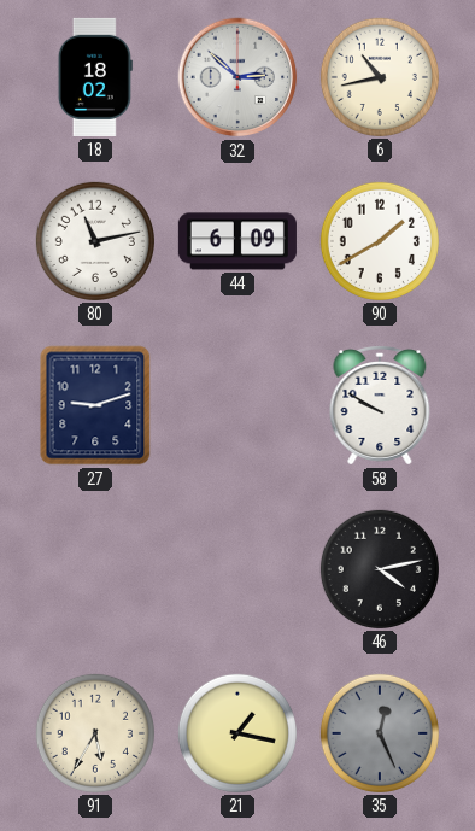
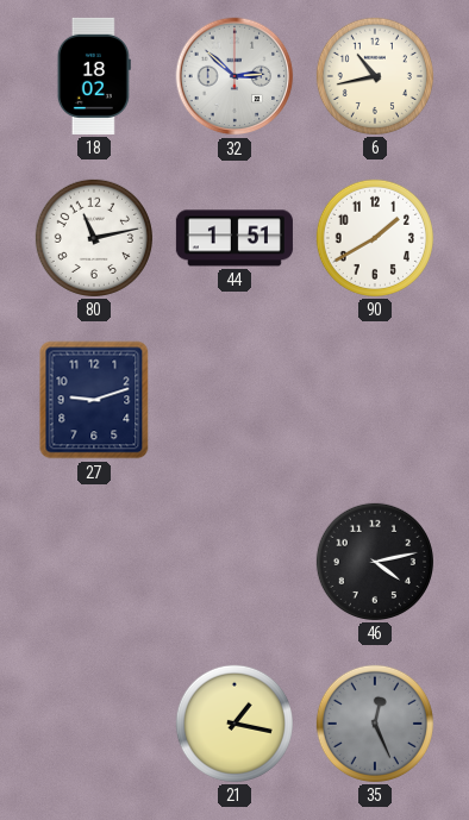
44: 6:09 -> 1:51 (234, 238)
58: 9:50 -> none (380, 406)
91: 5:35 -> none (95, 733)
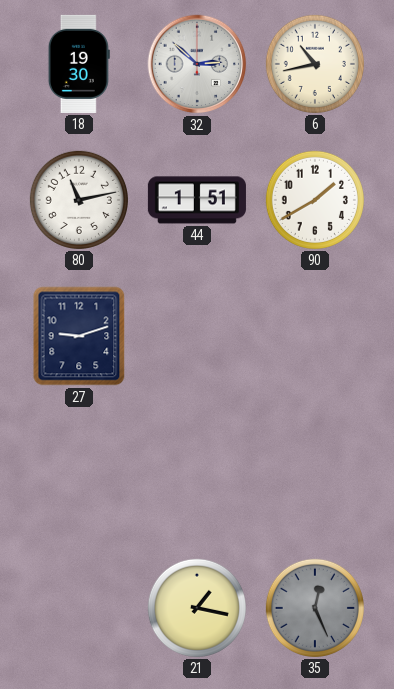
18: 18:02 -> 19:30 (79, 64)
46: 4:13 -> none (375, 562)
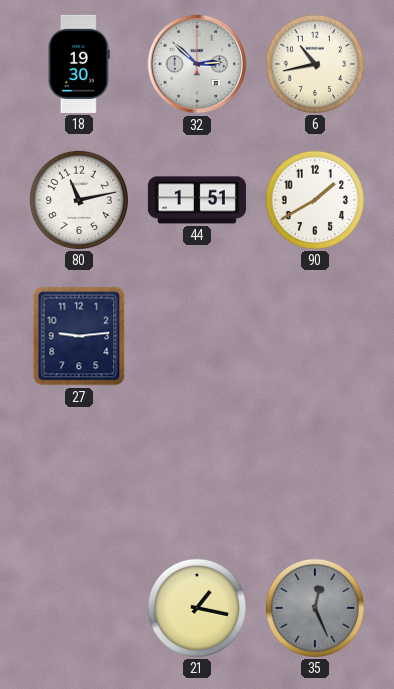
27: 9:12 -> 9:14 (79, 336)
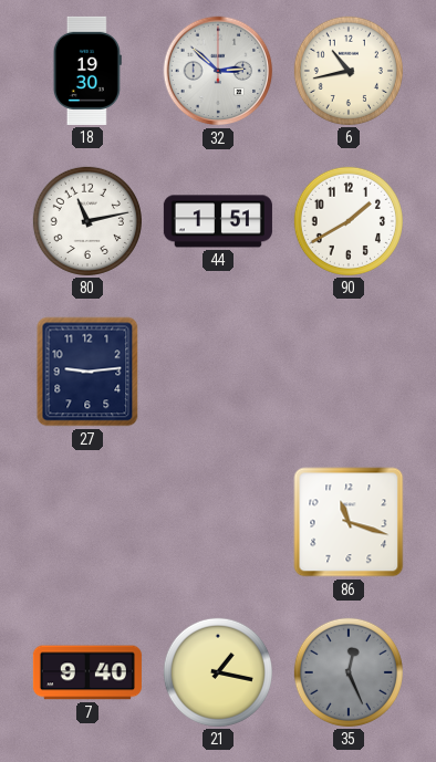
86: none -> 11:18 (349, 522)
7: none -> 9:40 (87, 672)
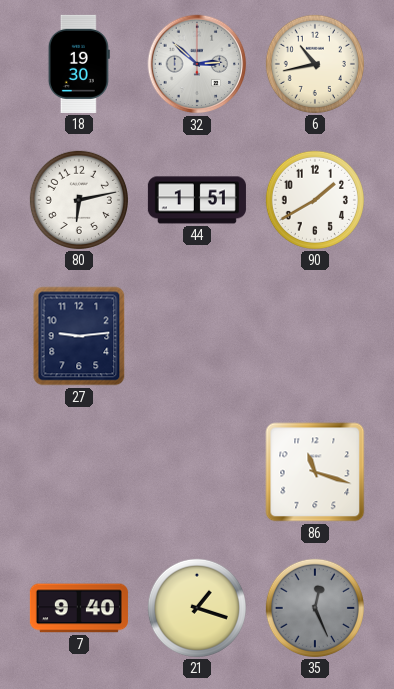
80: 11:13 -> 6:13 (79, 200)
21: 1:17 -> 1:18 (197, 608)
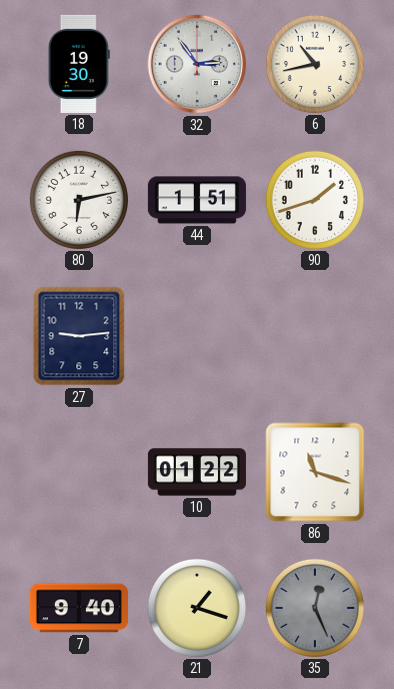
32: 2:52 -> 2:54 (197, 64)
90: 1:40 -> 1:42 (315, 200)
10: none -> 01:22 (197, 472)
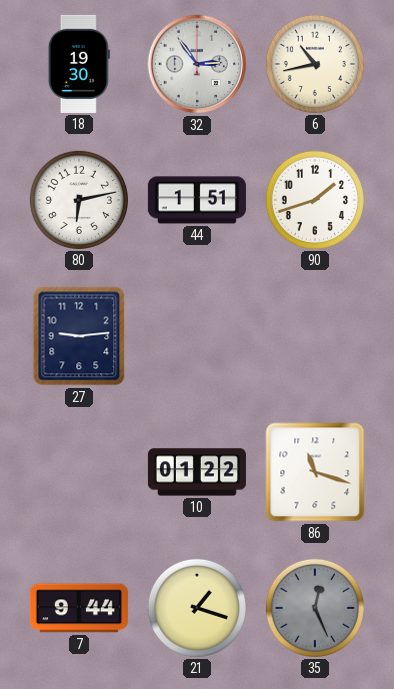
7: 9:40 -> 9:44 (79, 608)
